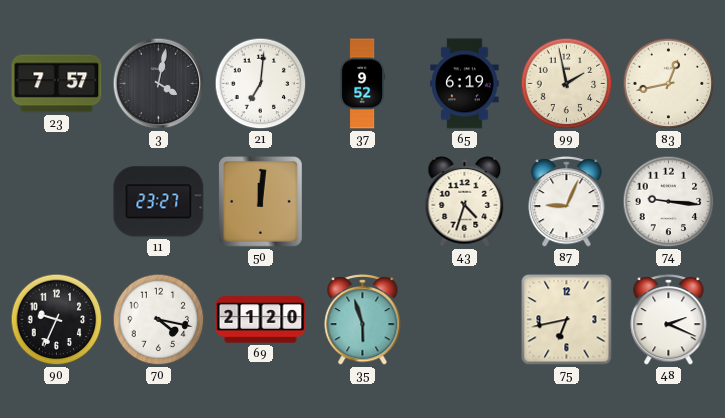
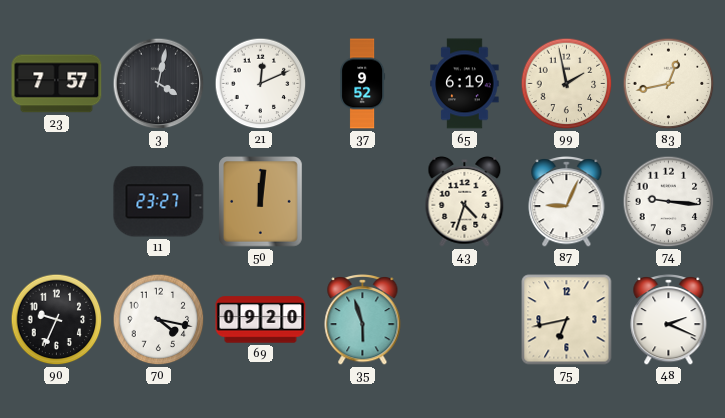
21: 7:01 -> 12:11 (261, 84)
69: 21:20 -> 09:20 (261, 320)
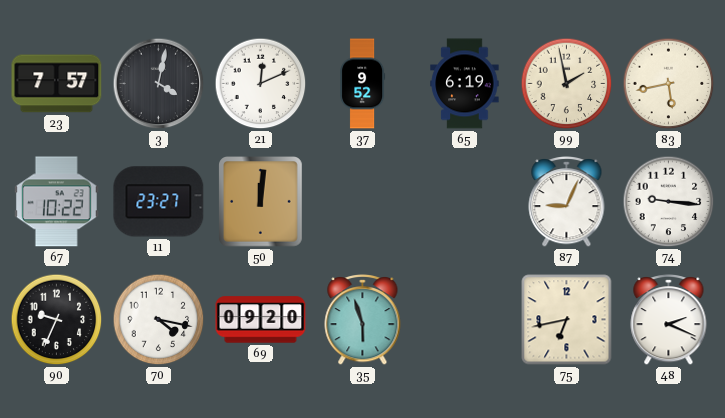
83: 12:43 -> 5:43 (669, 84)
67: none -> 10:22 (56, 202)
43: 4:33 -> none (465, 201)
